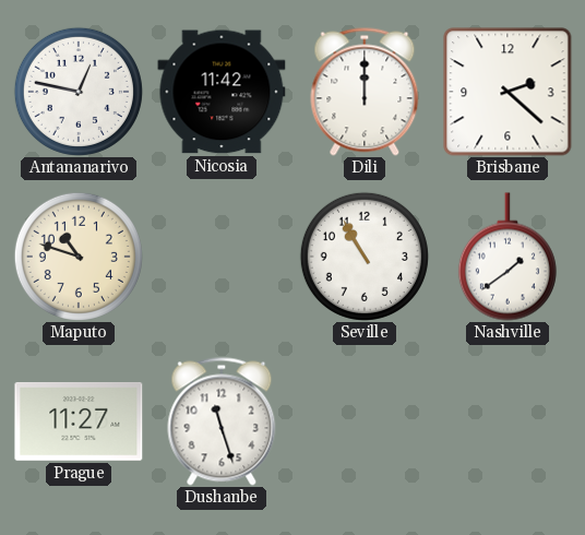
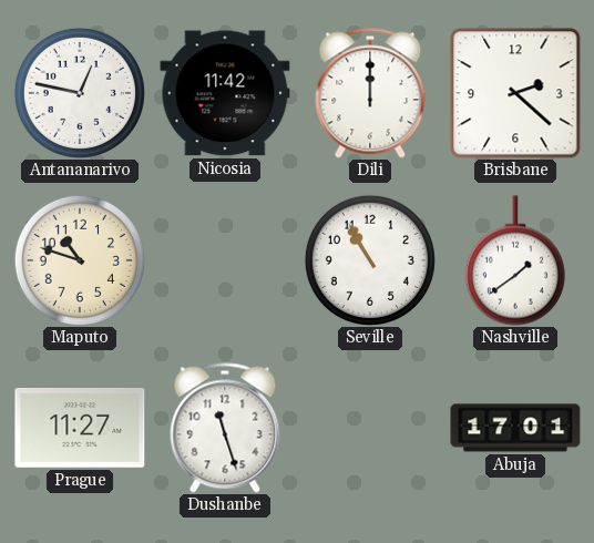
Abuja: none -> 17:01 (515, 428)
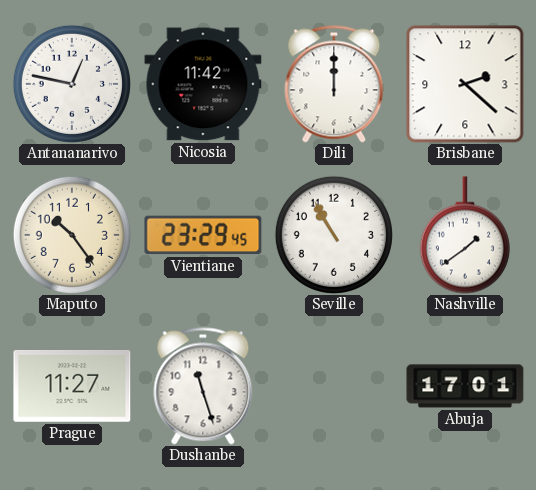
Maputo: 10:48 -> 10:24 (72, 235)
Vientiane: none -> 23:29 (203, 235)
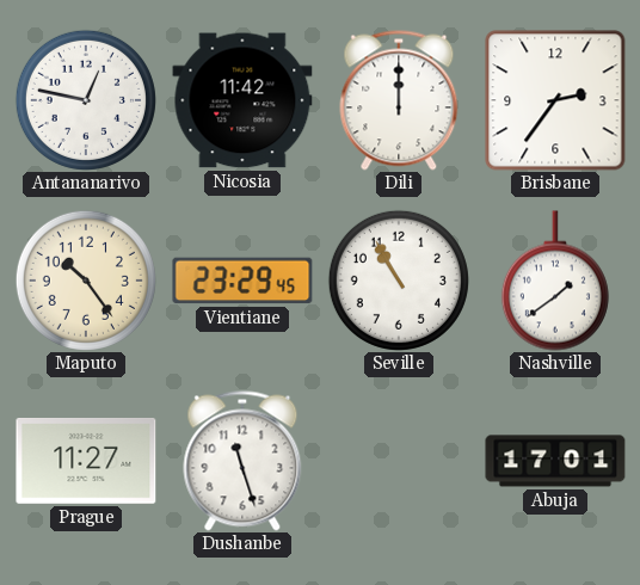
Brisbane: 2:22 -> 2:36 (555, 100)
